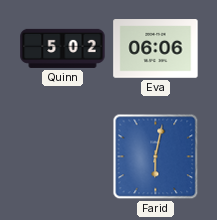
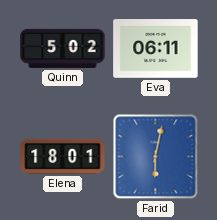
Eva: 06:06 -> 06:11 (156, 49)
Elena: none -> 18:01 (63, 156)
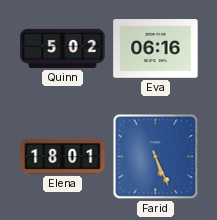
Eva: 06:11 -> 06:16 (156, 49)
Farid: 6:02 -> 5:26 (156, 157)
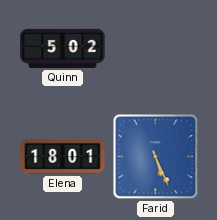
Eva: 06:16 -> none (156, 49)
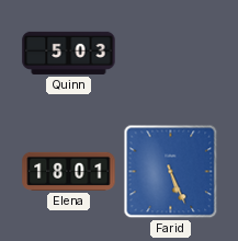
Quinn: 5:02 -> 5:03 (69, 53)
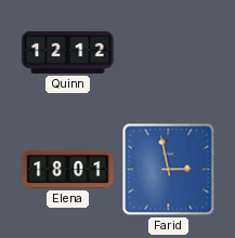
Quinn: 5:03 -> 12:12 (68, 52)
Farid: 5:26 -> 2:58 (169, 170)
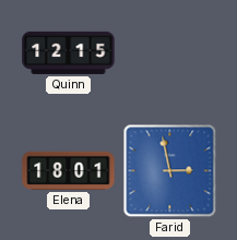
Quinn: 12:12 -> 12:15 (69, 52)
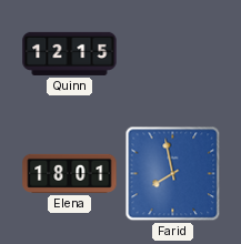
Farid: 2:58 -> 7:58 (173, 174)
